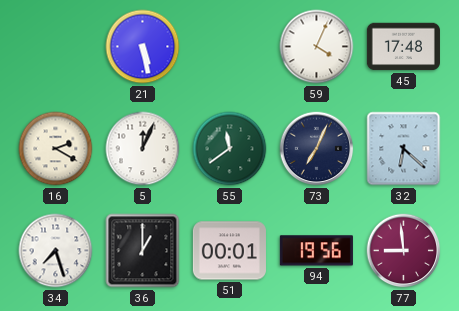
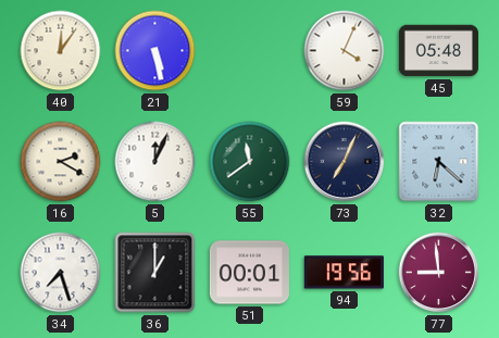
40: none -> 12:06 (61, 51)
45: 17:48 -> 05:48 (438, 51)
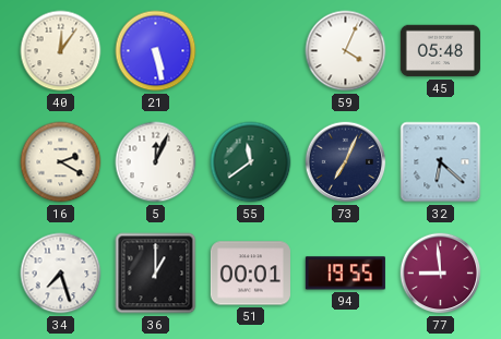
94: 19:56 -> 19:55 (345, 274)
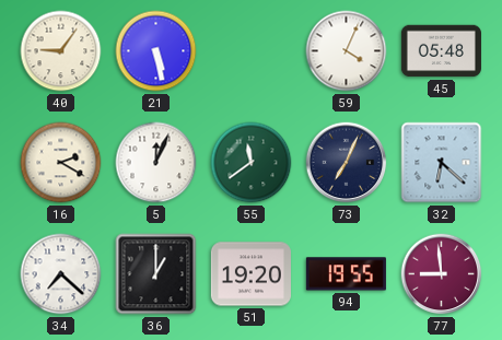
40: 12:06 -> 9:06 (61, 51)
34: 7:27 -> 7:22 (61, 274)
51: 00:01 -> 19:20 (250, 274)
